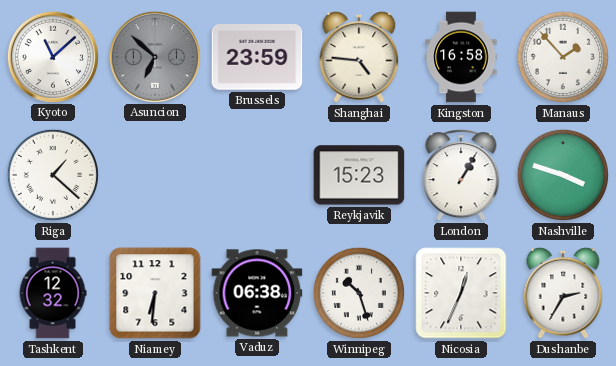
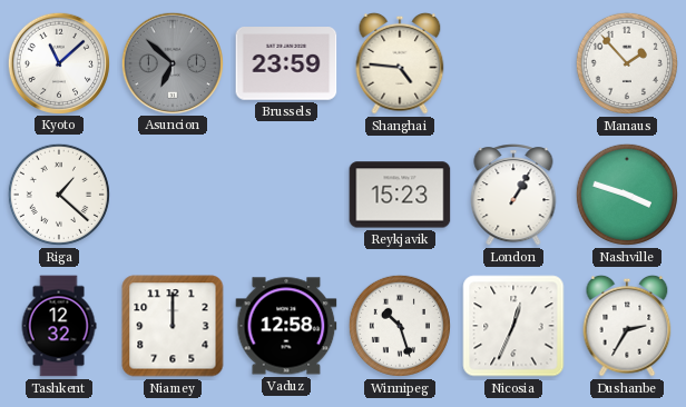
Kingston: 16:58 -> none (461, 57)
Niamey: 6:31 -> 12:00 (173, 326)
Vaduz: 06:38 -> 12:58 (286, 326)
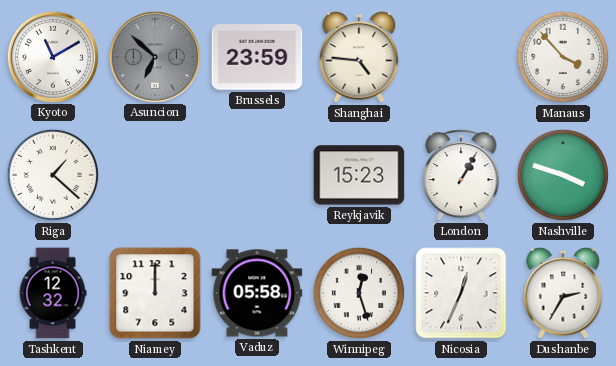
Kyoto: 11:08 -> 11:10 (52, 56)
Manaus: 1:53 -> 3:53 (563, 57)
Vaduz: 12:58 -> 05:58 (257, 293)
Winnipeg: 10:27 -> 12:27 (359, 293)
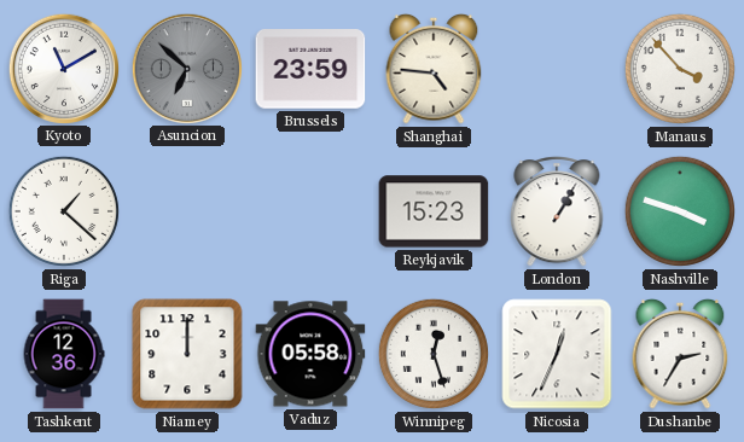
Tashkent: 12:32 -> 12:36 (64, 354)
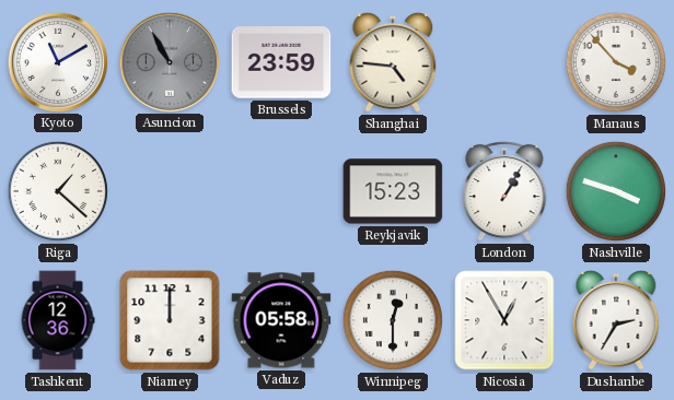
Asuncion: 6:52 -> 10:55 (168, 61)
Winnipeg: 12:27 -> 12:30 (393, 320)
Nicosia: 12:34 -> 12:55 (504, 320)
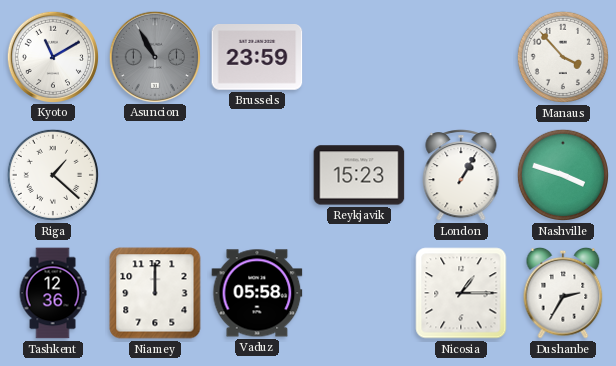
Shanghai: 4:46 -> none (393, 62)
Winnipeg: 12:30 -> none (393, 320)
Nicosia: 12:55 -> 1:15 (461, 293)
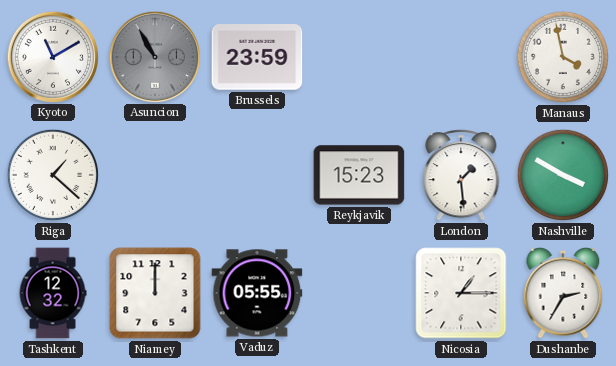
Manaus: 3:53 -> 3:58 (563, 57)
London: 1:05 -> 1:29 (461, 175)
Nashville: 3:48 -> 3:50 (563, 175)
Tashkent: 12:36 -> 12:32 (53, 293)
Vaduz: 05:58 -> 05:55 (257, 293)
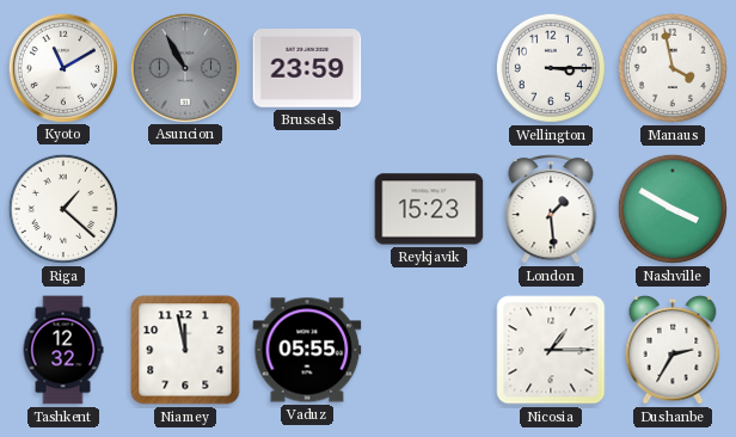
Wellington: none -> 3:15 (551, 68)
Niamey: 12:00 -> 11:58 (185, 350)
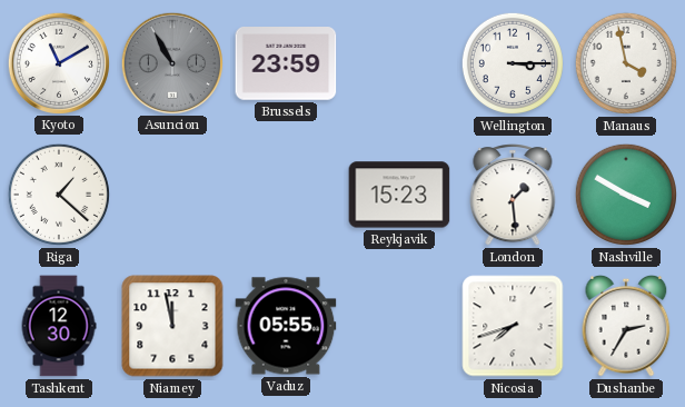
Tashkent: 12:32 -> 12:30 (59, 326)
Nicosia: 1:15 -> 7:42 (513, 326)
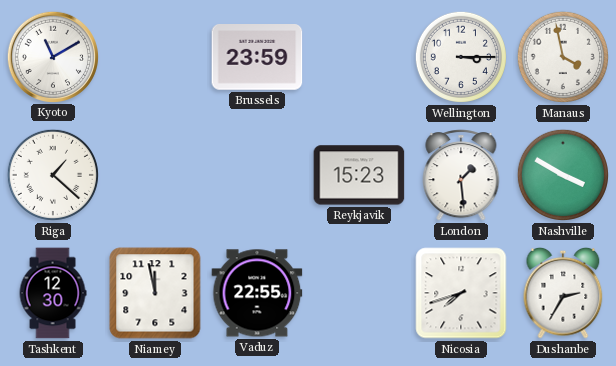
Asuncion: 10:55 -> none (171, 62)
Vaduz: 05:55 -> 22:55 (257, 293)
